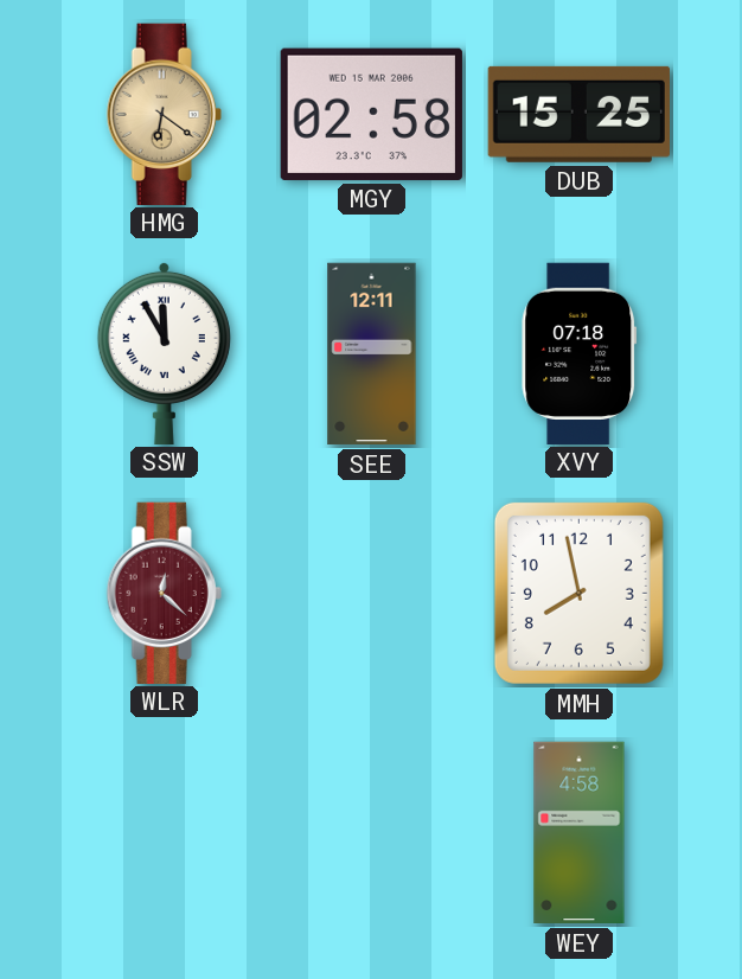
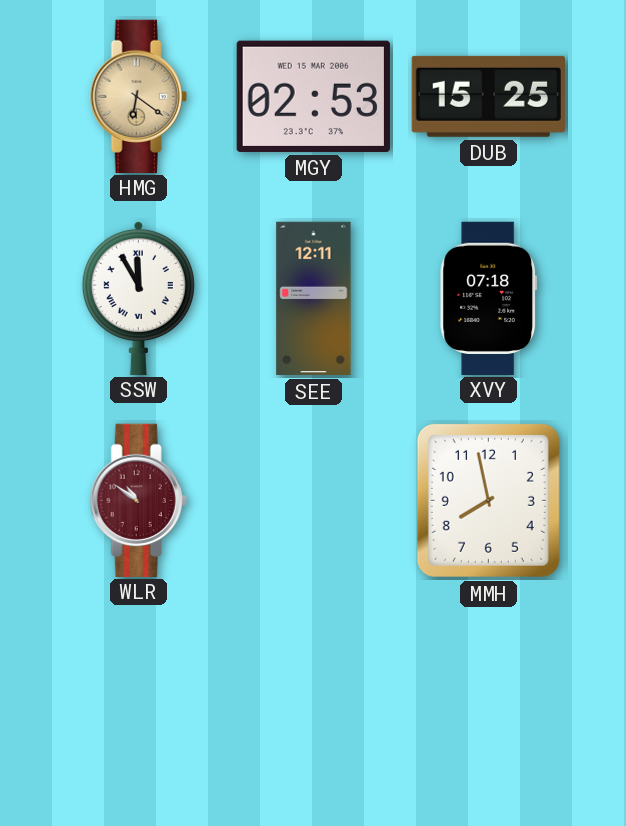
MGY: 02:58 -> 02:53 (313, 96)
WLR: 12:22 -> 10:51 (138, 500)
WEY: 4:58 -> none (580, 833)
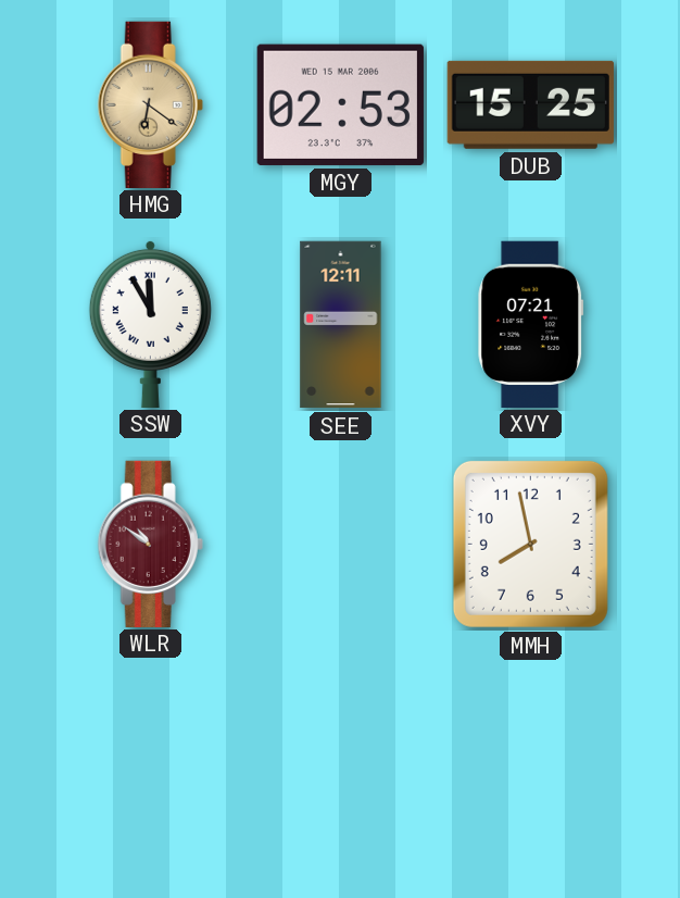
XVY: 07:18 -> 07:21 (531, 324)
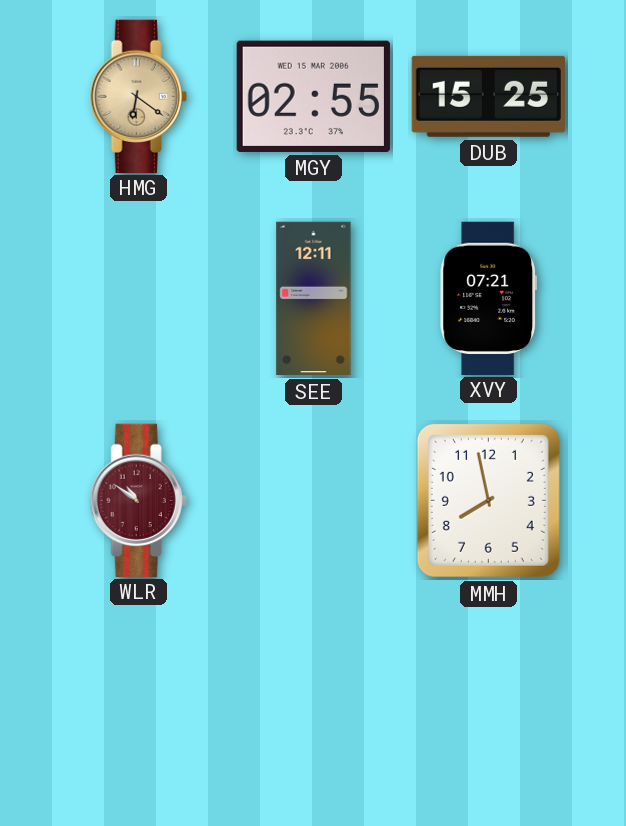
MGY: 02:53 -> 02:55 (313, 96)
SSW: 11:55 -> none (150, 323)
